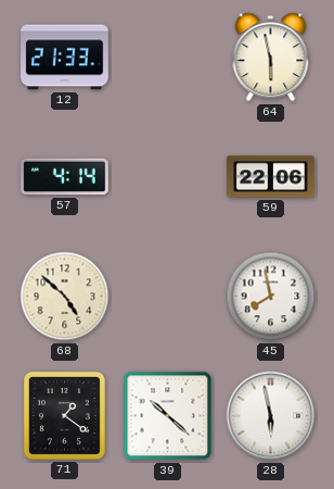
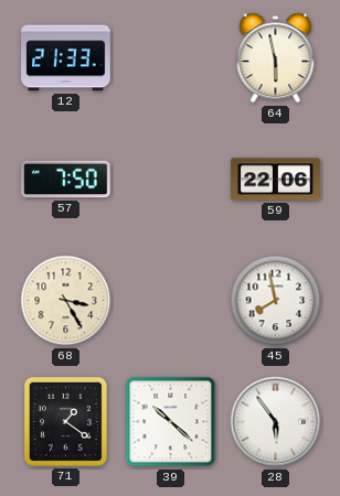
57: 4:14 -> 7:50 (66, 180)
68: 4:52 -> 3:25 (66, 301)
28: 5:58 -> 5:54 (276, 422)
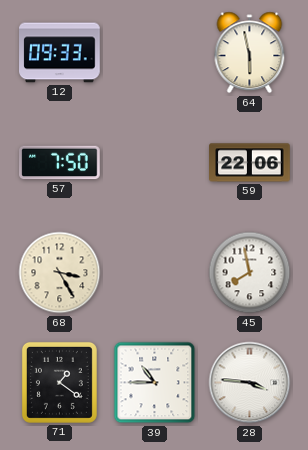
12: 21:33 -> 09:33 (60, 53)
39: 10:22 -> 10:45 (155, 383)
28: 5:54 -> 3:46 (250, 383)
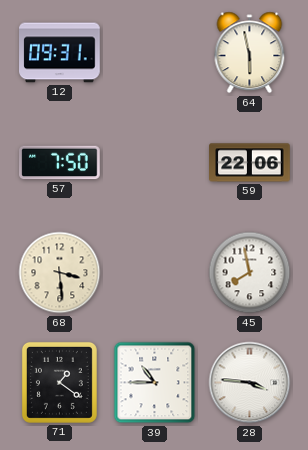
12: 09:33 -> 09:31 (60, 53)
68: 3:25 -> 3:29 (60, 273)
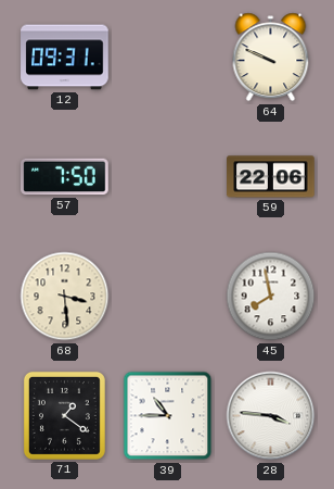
64: 5:58 -> 9:49 (271, 58)
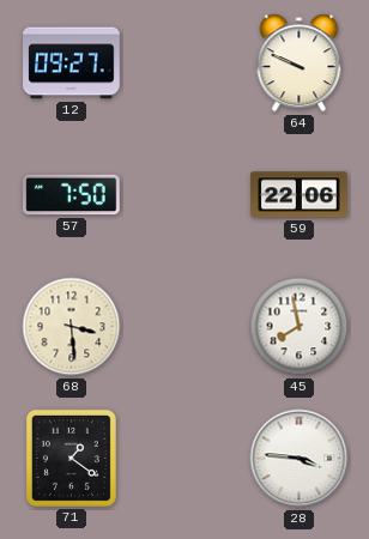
12: 09:31 -> 09:27 (72, 63)
39: 10:45 -> none (168, 416)
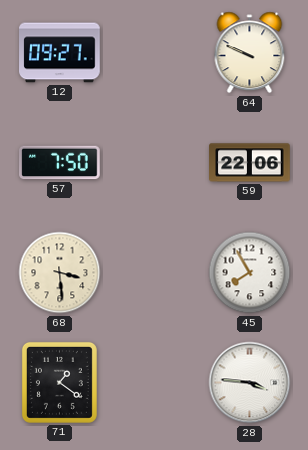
45: 7:58 -> 7:55 (250, 273)
